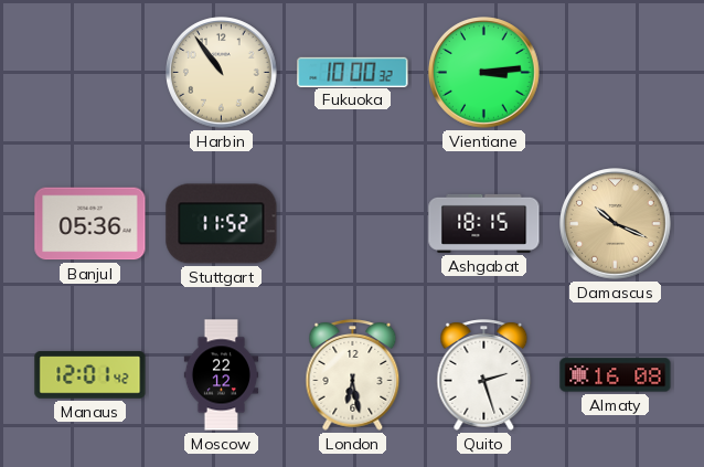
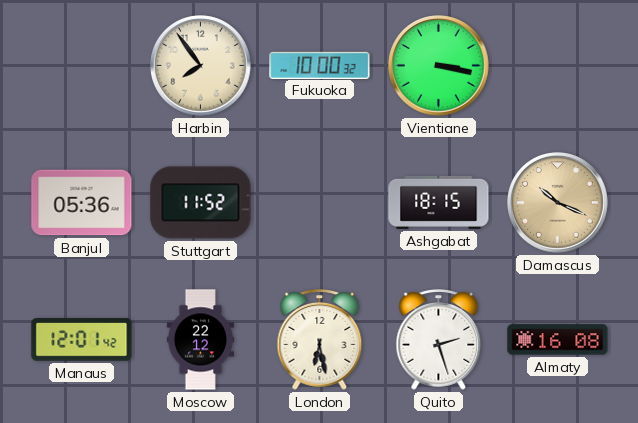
Harbin: 10:54 -> 7:54 (201, 66)
Vientiane: 3:14 -> 3:17 (439, 66)
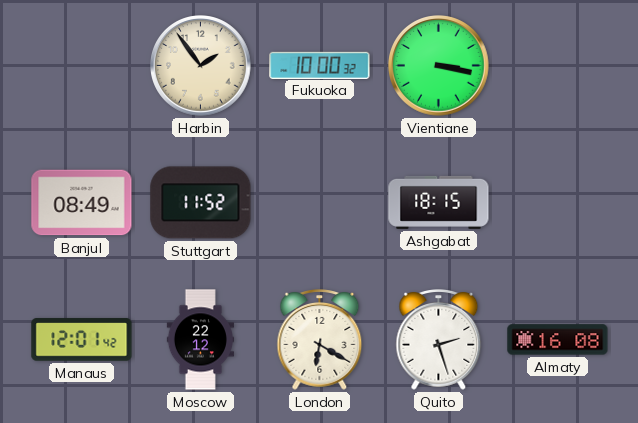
Harbin: 7:54 -> 1:54 (201, 66)
Banjul: 05:36 -> 08:49 (82, 203)
Damascus: 10:19 -> none (558, 203)
London: 6:28 -> 6:20 (320, 340)
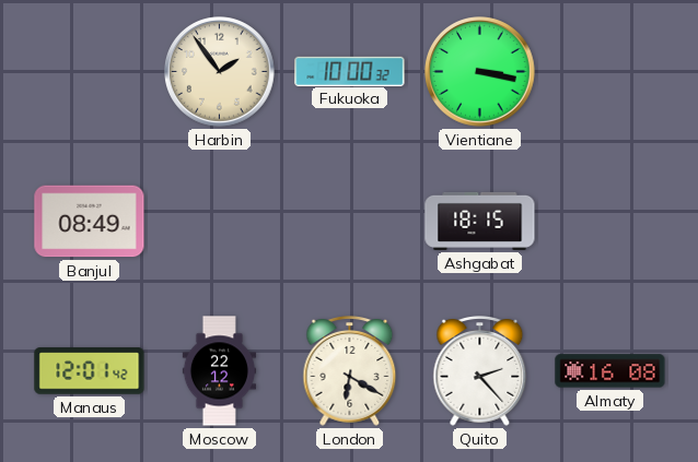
Stuttgart: 11:52 -> none (201, 203)
Quito: 2:27 -> 2:23 (480, 371)
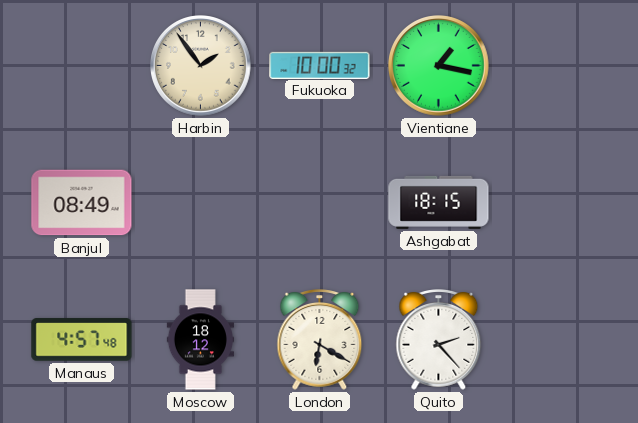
Vientiane: 3:17 -> 1:17 (439, 66)
Manaus: 12:01 -> 4:57 (82, 340)
Moscow: 22:12 -> 18:12 (200, 340)
Almaty: 16:08 -> none (610, 371)
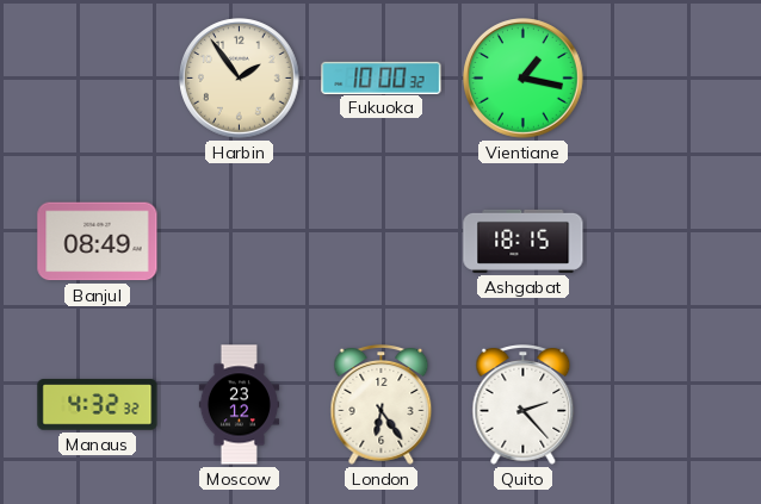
Manaus: 4:57 -> 4:32 (98, 405)
Moscow: 18:12 -> 23:12 (239, 405)
London: 6:20 -> 6:24 (382, 405)
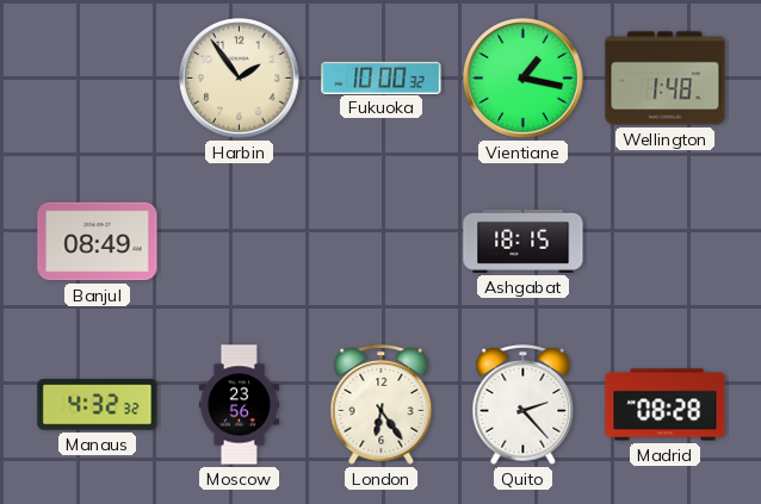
Wellington: none -> 1:48 (666, 79)
Moscow: 23:12 -> 23:56 (239, 405)
Madrid: none -> 08:28 (666, 405)
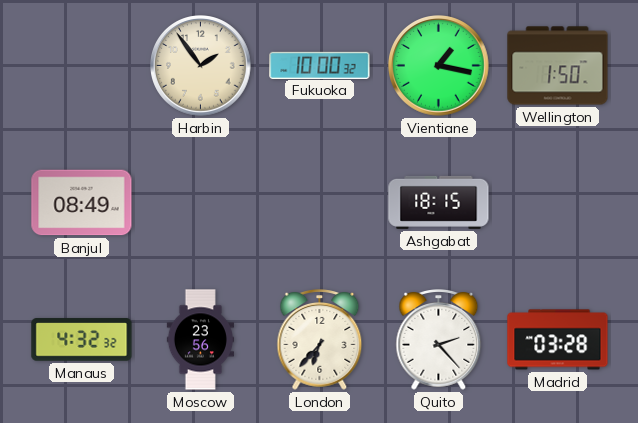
Wellington: 1:48 -> 1:50 (558, 66)
London: 6:24 -> 6:37 (320, 340)
Madrid: 08:28 -> 03:28 (558, 340)
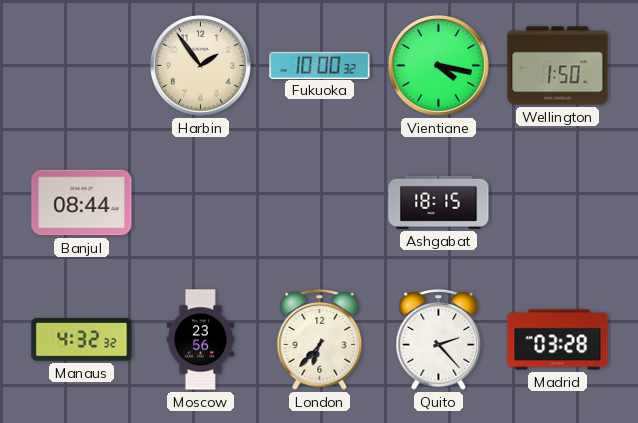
Vientiane: 1:17 -> 4:17 (439, 66)
Banjul: 08:49 -> 08:44 (82, 203)
